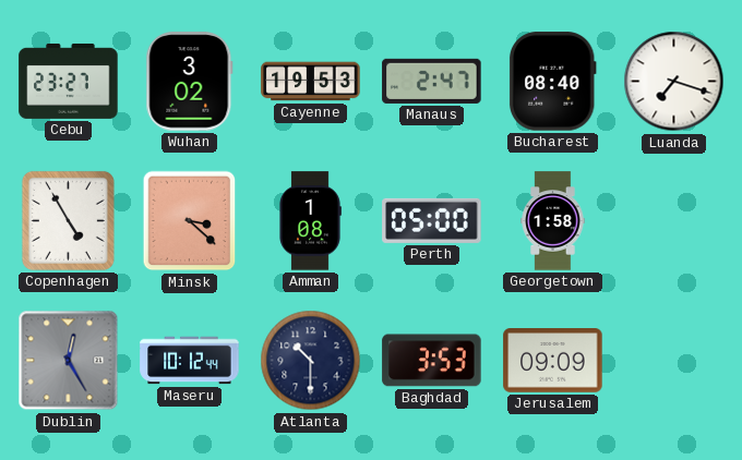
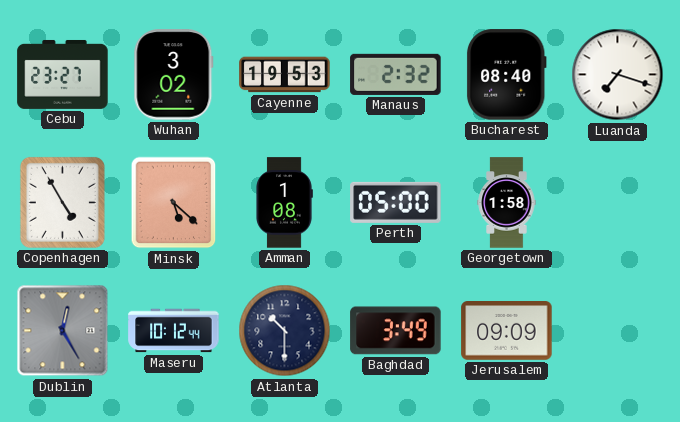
Manaus: 2:47 -> 2:32 (396, 74)
Minsk: 3:22 -> 5:22 (174, 203)
Baghdad: 3:53 -> 3:49 (396, 331)
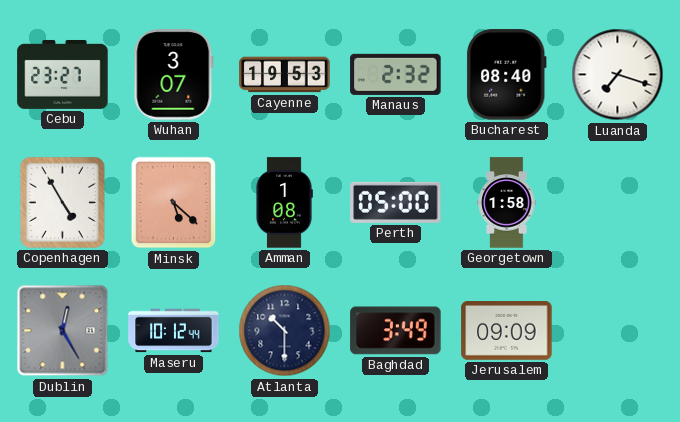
Wuhan: 3:02 -> 3:07 (174, 75)
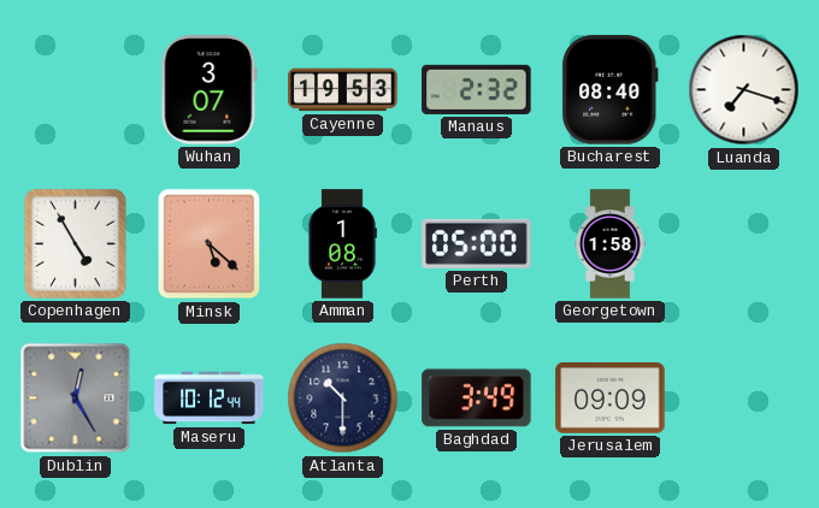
Cebu: 23:27 -> none (63, 74)
